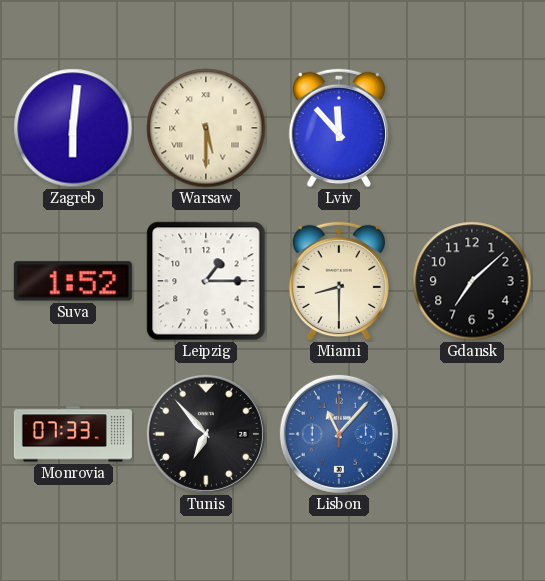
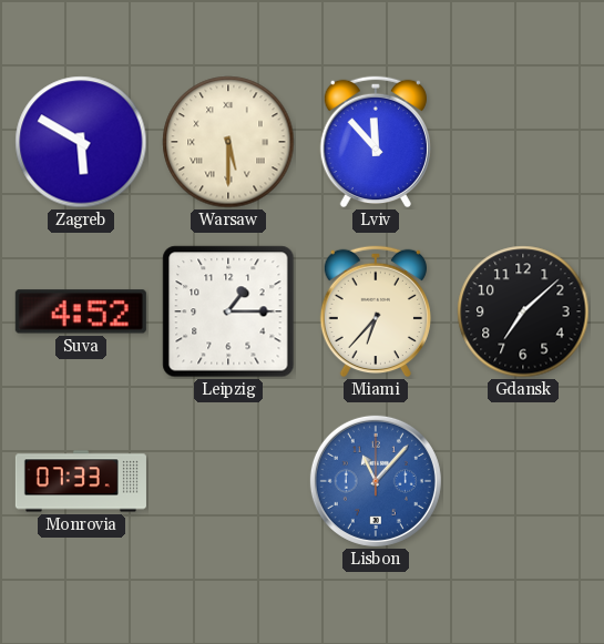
Zagreb: 6:01 -> 5:50 (81, 142)
Suva: 1:52 -> 4:52 (81, 311)
Miami: 8:30 -> 6:37 (376, 311)
Tunis: 6:53 -> none (206, 434)
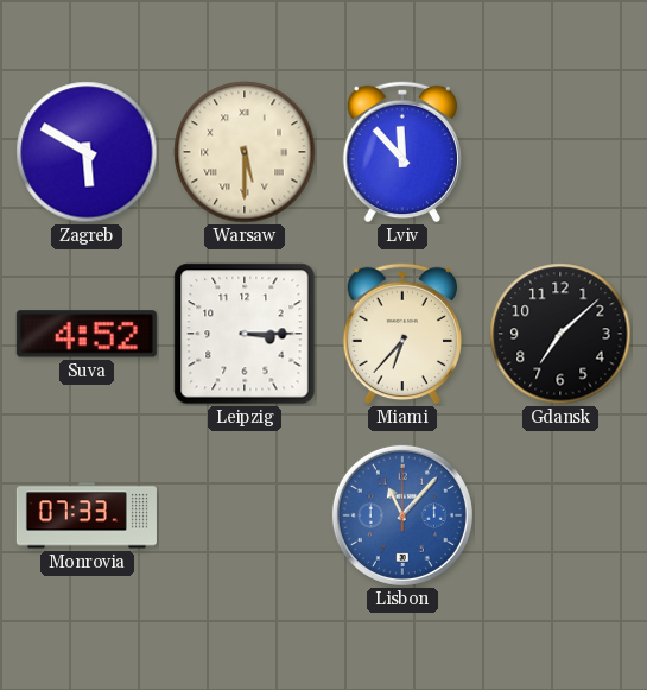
Leipzig: 1:15 -> 3:15 (245, 334)
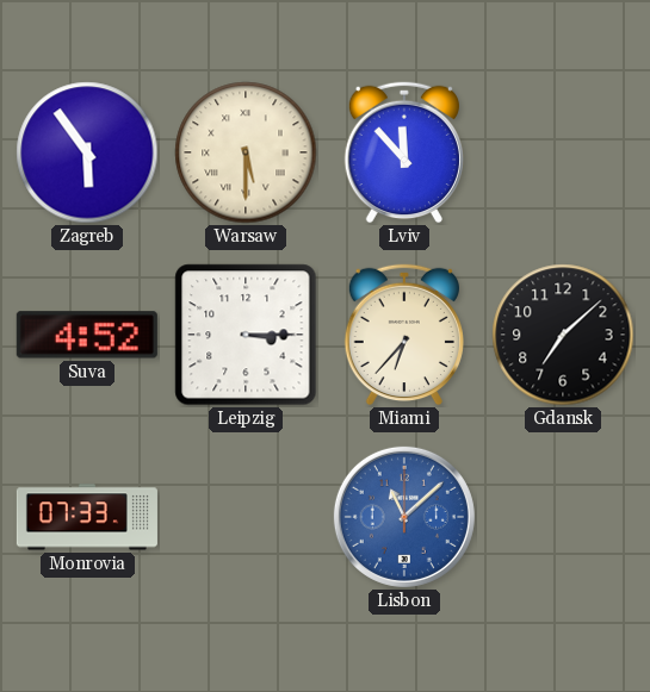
Zagreb: 5:50 -> 5:54 (87, 152)
Lisbon: 11:07 -> 11:08 (404, 517)
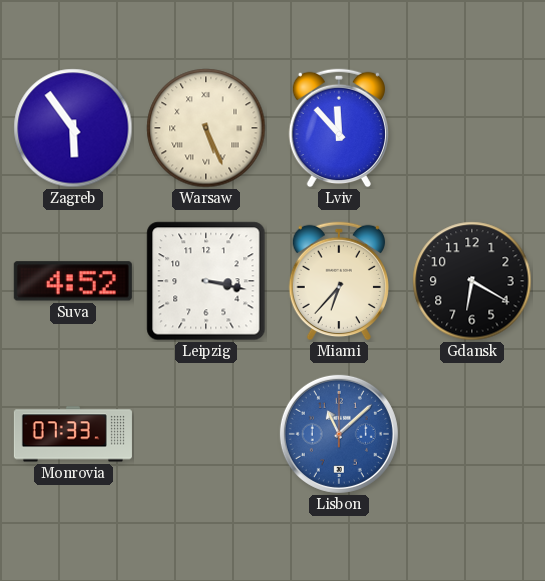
Warsaw: 5:30 -> 5:26 (206, 128)
Leipzig: 3:15 -> 3:17 (206, 281)
Gdansk: 7:08 -> 6:20 (472, 281)
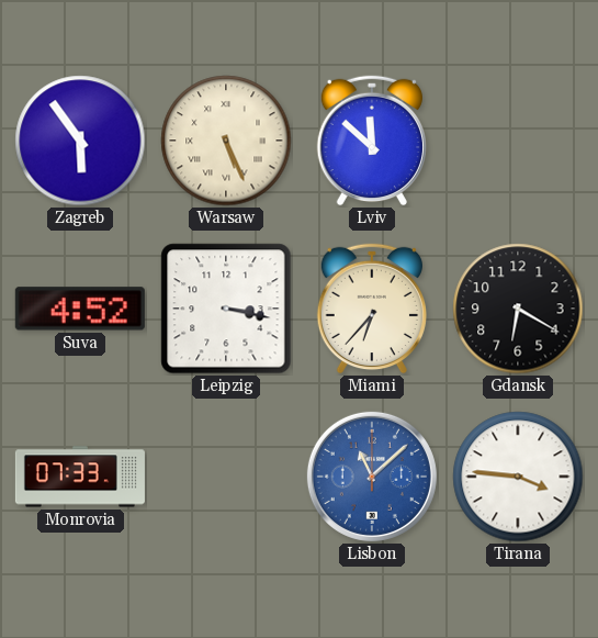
Lviv: 11:53 -> 11:52 (372, 141)
Tirana: none -> 3:46 (518, 477)
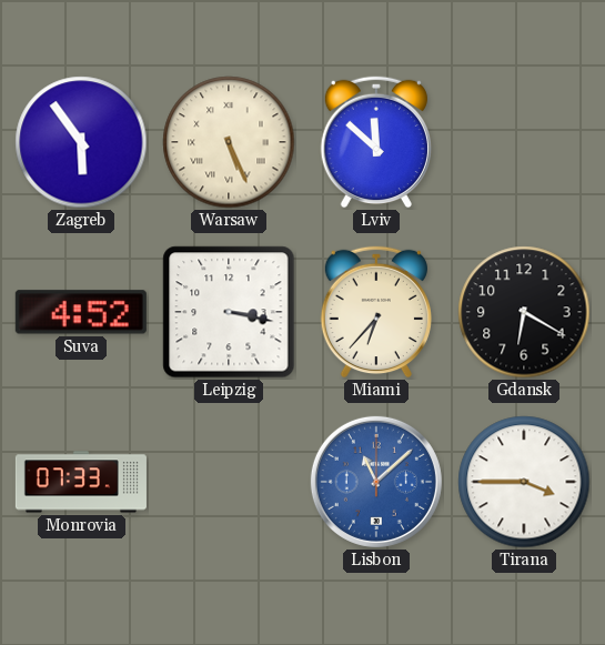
Tirana: 3:46 -> 3:45 (524, 482)
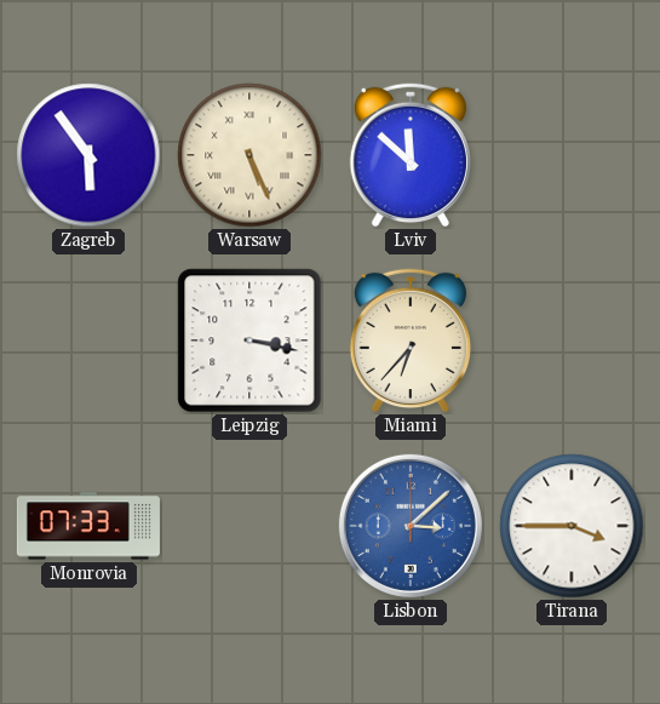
Suva: 4:52 -> none (81, 312)
Gdansk: 6:20 -> none (524, 312)
Lisbon: 11:08 -> 3:08 (411, 526)
